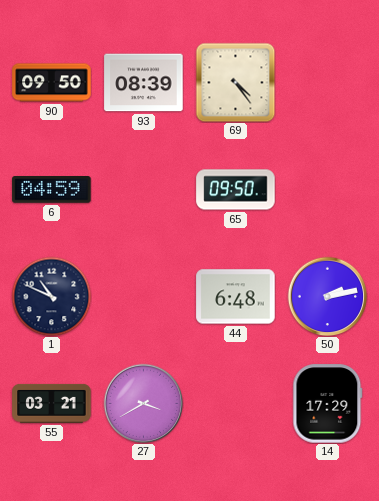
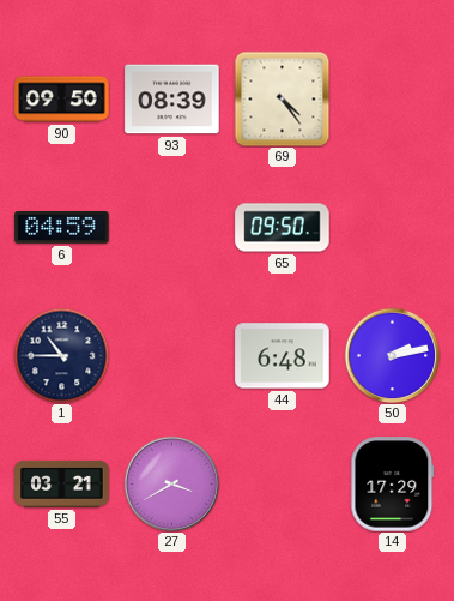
1: 10:49 -> 10:45 (61, 355)
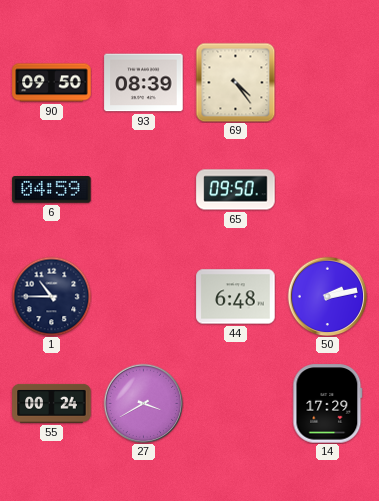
55: 03:21 -> 00:24 (52, 403)
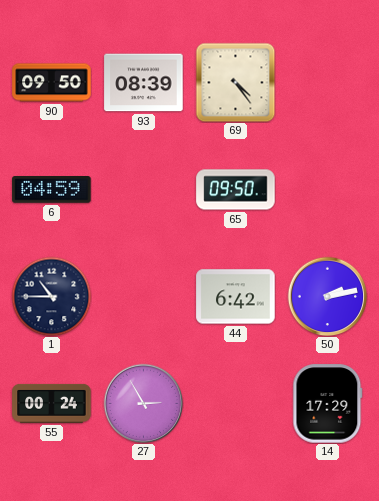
44: 6:48 -> 6:42 (236, 297)
27: 3:40 -> 2:55 (143, 403)
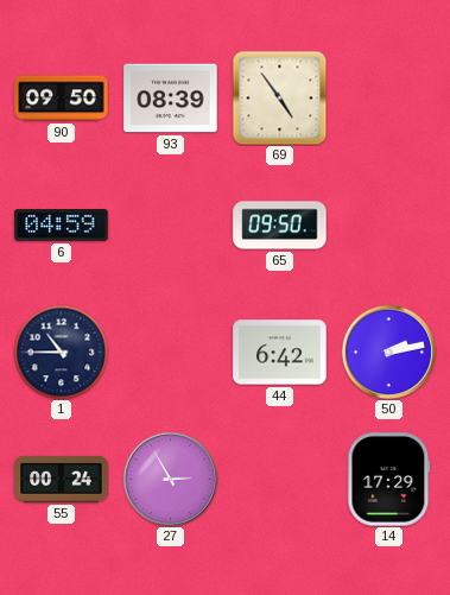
69: 4:24 -> 4:54 (279, 97)
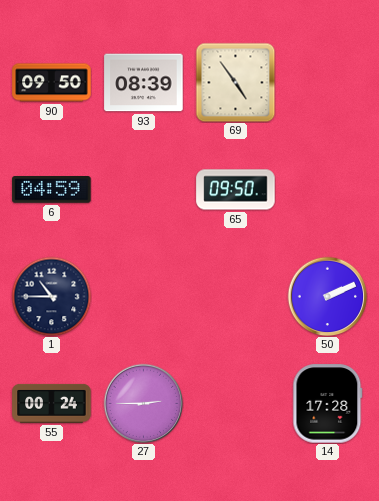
44: 6:42 -> none (280, 353)
50: 2:13 -> 2:11 (327, 296)
27: 2:55 -> 2:45 (143, 403)
14: 17:29 -> 17:28 (328, 404)
